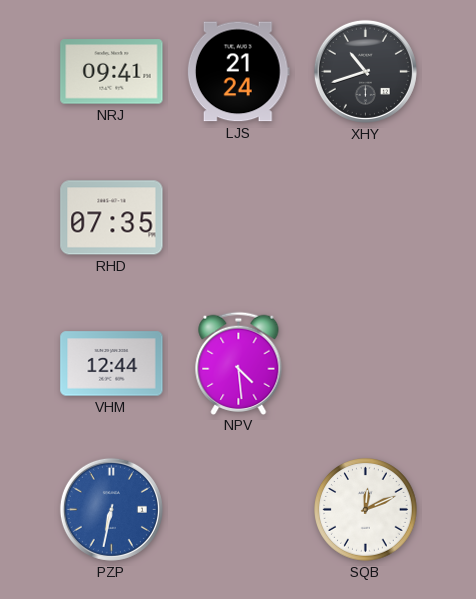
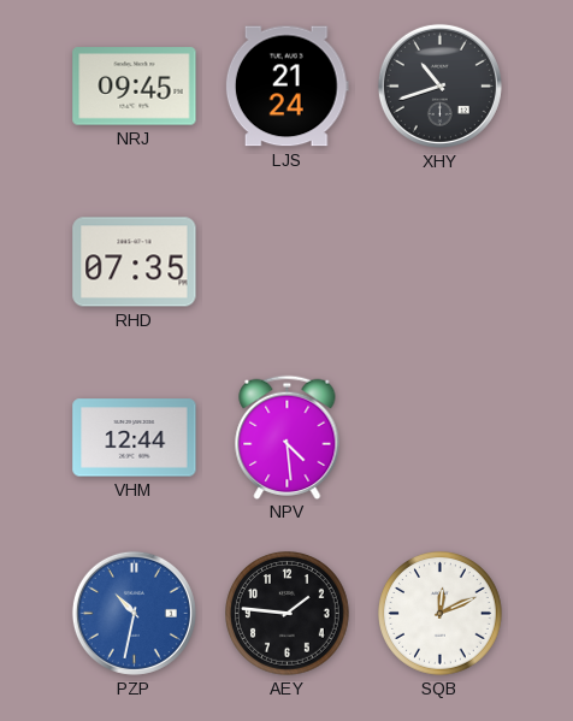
NRJ: 09:41 -> 09:45 (135, 87)
PZP: 6:32 -> 10:32 (134, 613)
AEY: none -> 1:46 (288, 614)
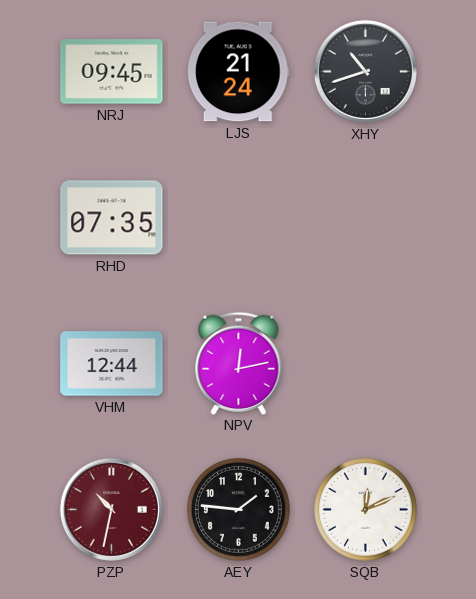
NPV: 4:29 -> 12:13 (239, 363)
PZP dial: blue -> burgundy (111, 509)
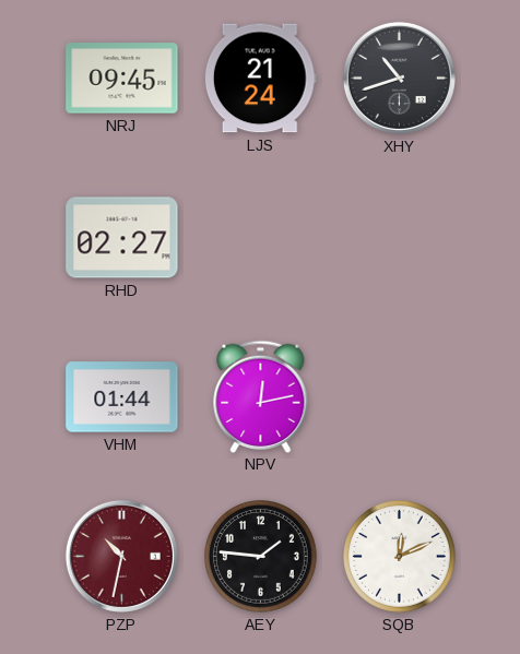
RHD: 07:35 -> 02:27 (122, 238)
VHM: 12:44 -> 01:44 (122, 397)
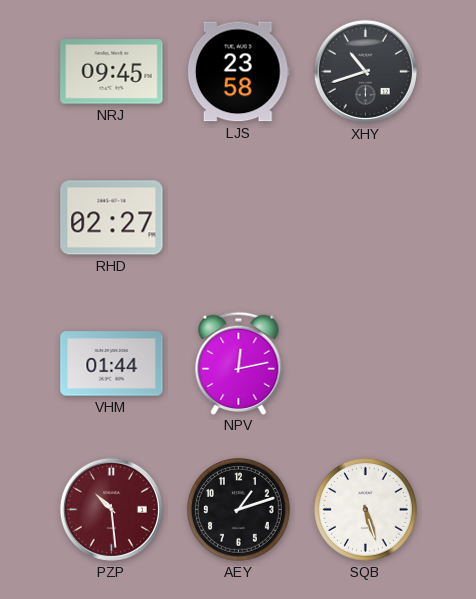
LJS: 21:24 -> 23:58 (238, 72)
PZP: 10:32 -> 10:29 (111, 509)
AEY: 1:46 -> 1:12 (239, 510)
SQB: 12:11 -> 5:27 (366, 510)
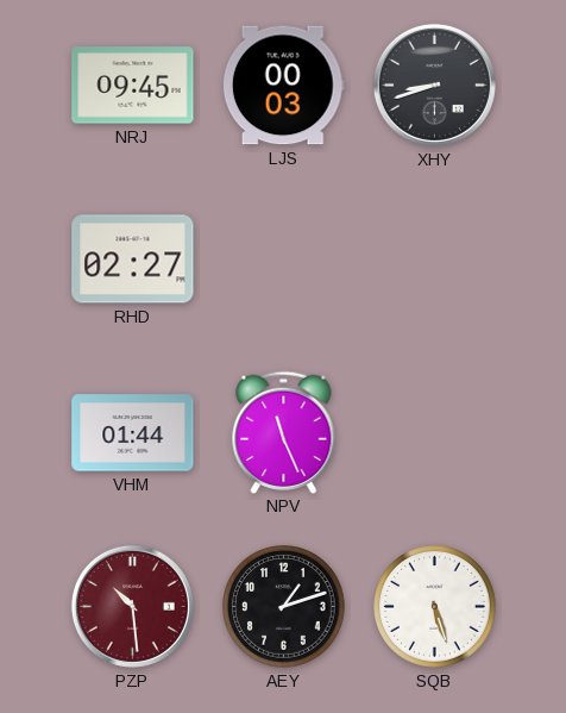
LJS: 23:58 -> 00:03 (283, 86)
XHY: 10:42 -> 8:42 (434, 85)
NPV: 12:13 -> 11:26 (284, 432)
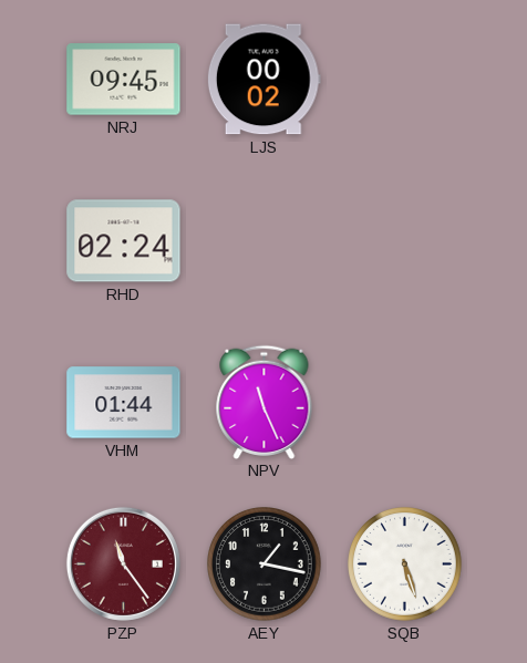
LJS: 00:03 -> 00:02 (263, 80)
XHY: 8:42 -> none (434, 85)
RHD: 02:27 -> 02:24 (124, 241)
PZP: 10:29 -> 11:24 (123, 563)
AEY: 1:12 -> 1:17 (265, 564)
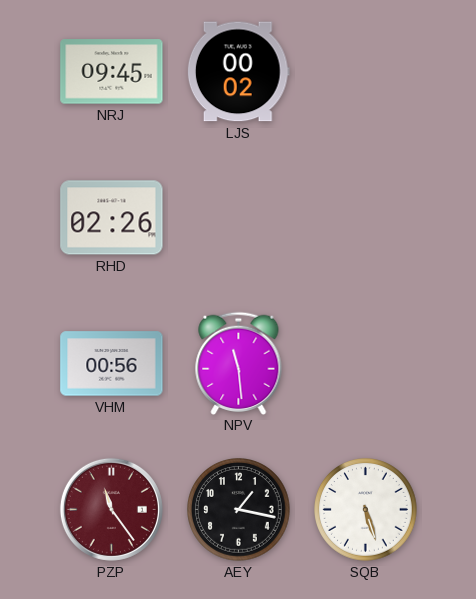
RHD: 02:24 -> 02:26 (112, 218)
VHM: 01:44 -> 00:56 (112, 364)
NPV: 11:26 -> 11:29 (239, 363)
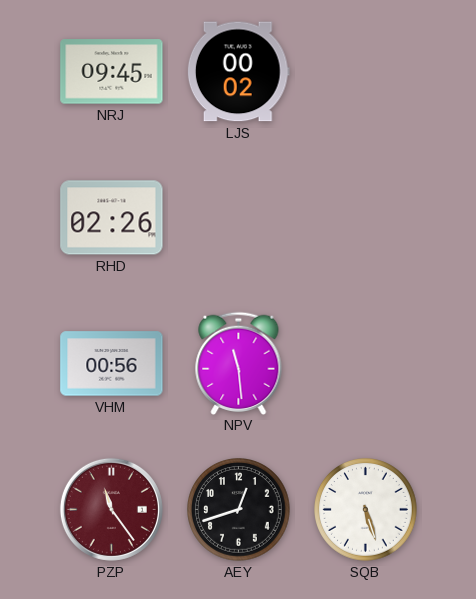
AEY: 1:17 -> 12:42 (239, 510)
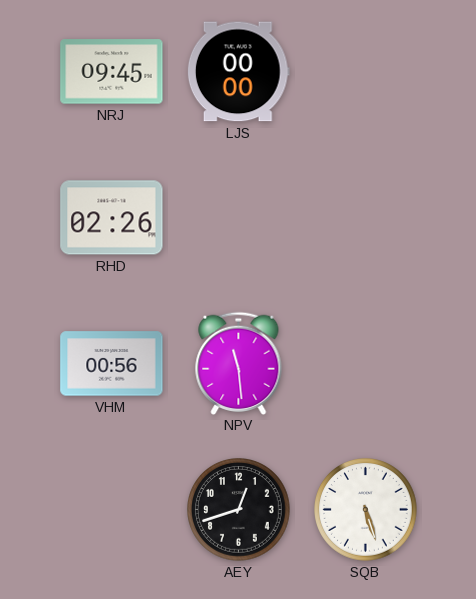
LJS: 00:02 -> 00:00 (238, 72)
PZP: 11:24 -> none (111, 509)
